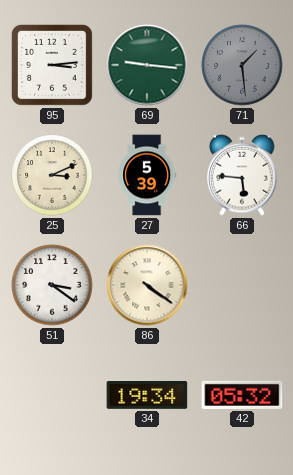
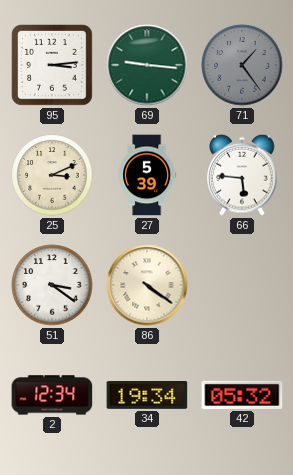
71: 1:29 -> 1:24 (242, 65)
2: none -> 12:34 (52, 395)
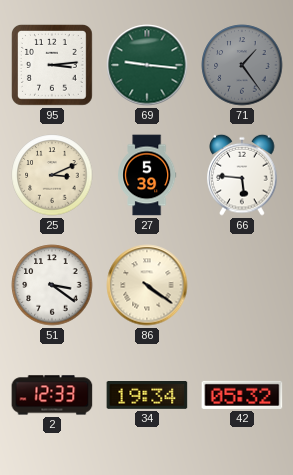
2: 12:34 -> 12:33 (52, 395)
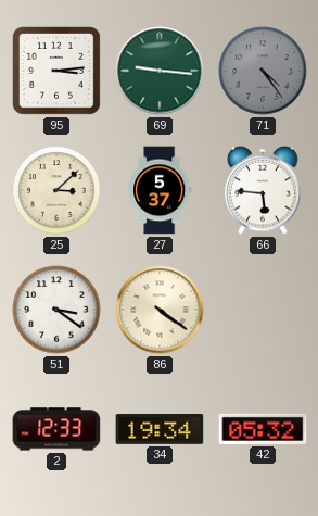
71: 1:24 -> 4:24 (263, 71)
25: 3:11 -> 3:08 (56, 190)
27: 5:39 -> 5:37 (160, 190)
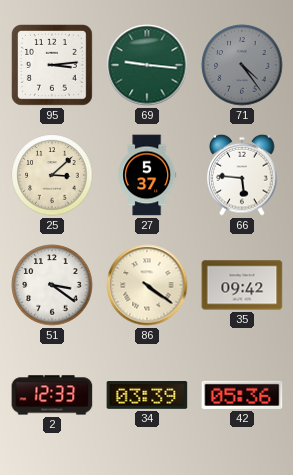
35: none -> 09:42 (242, 285)
34: 19:34 -> 03:39 (147, 396)
42: 05:32 -> 05:36 (242, 395)
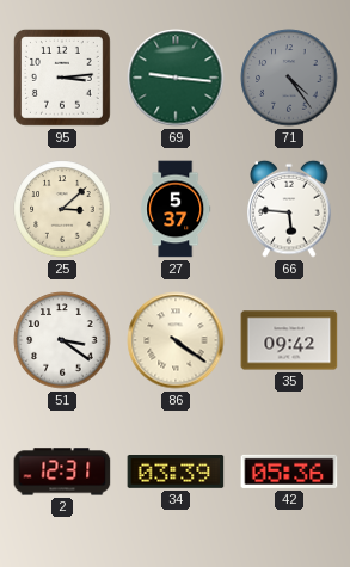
2: 12:33 -> 12:31 (62, 472)
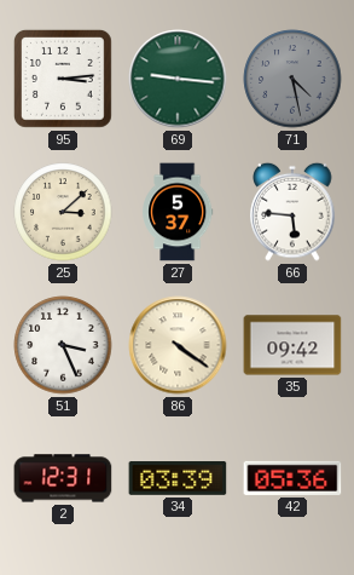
71: 4:24 -> 4:28 (292, 79)
51: 3:21 -> 3:26 (63, 345)
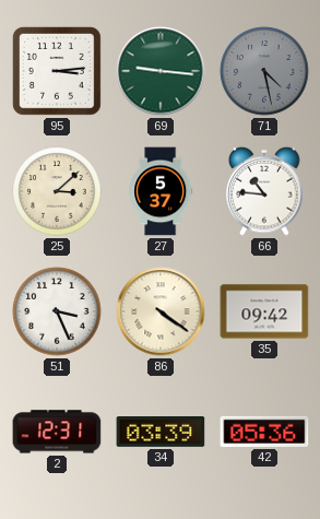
66: 5:46 -> 10:46 (264, 191)
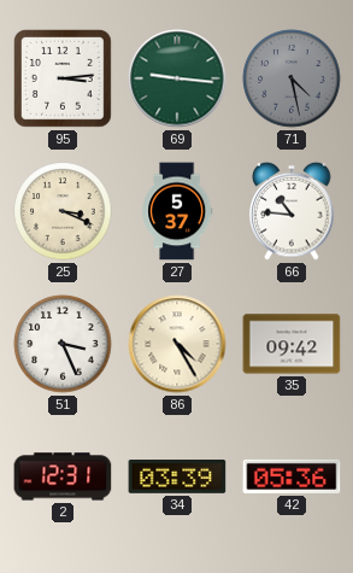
25: 3:08 -> 3:19 (63, 211)
86: 4:21 -> 4:25 (177, 344)
